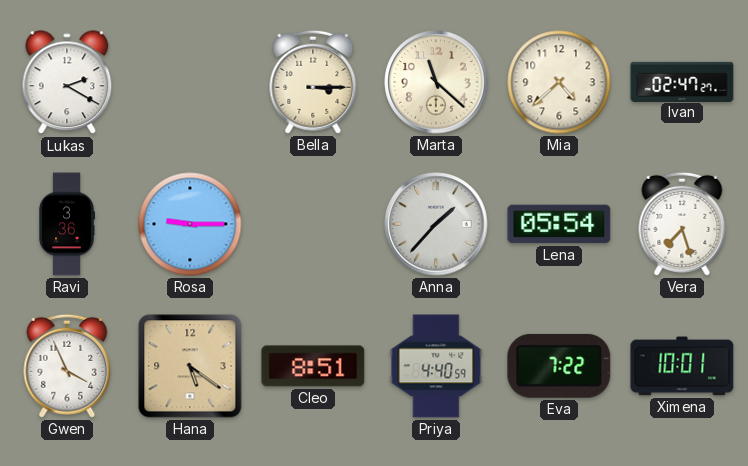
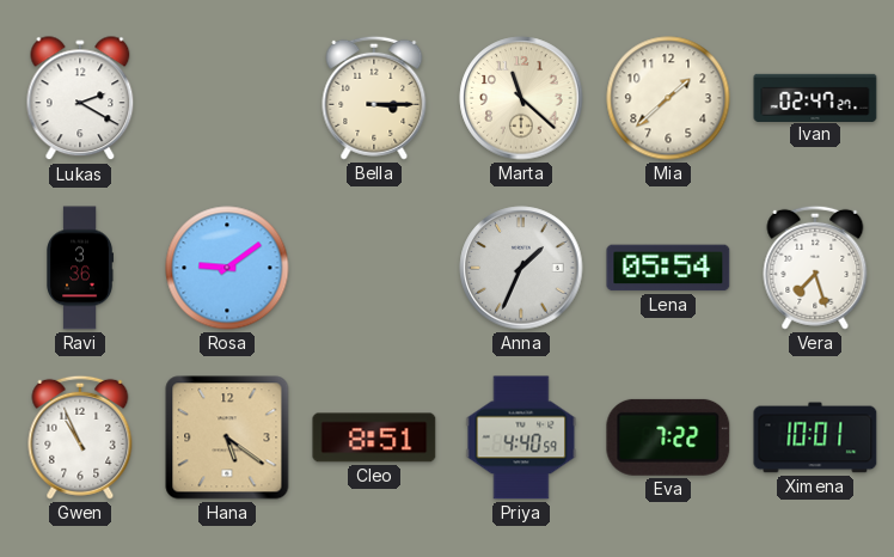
Mia: 4:38 -> 1:38 (668, 98)
Rosa: 9:15 -> 9:09 (227, 268)
Anna: 1:37 -> 1:34 (521, 268)
Gwen: 3:56 -> 10:56 (80, 437)
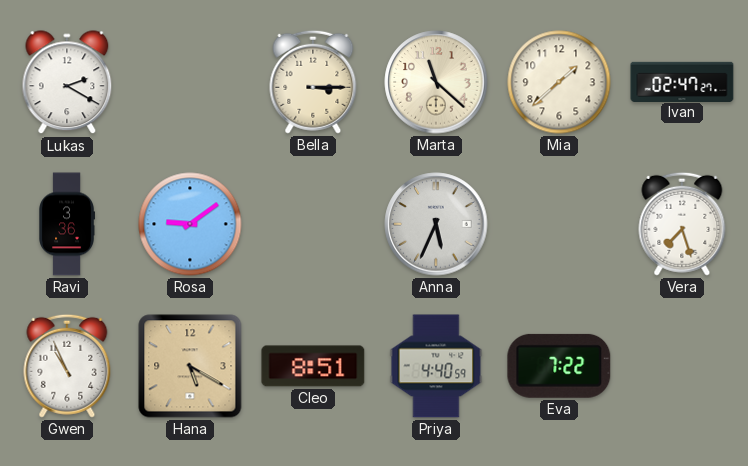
Anna: 1:34 -> 5:34 (436, 224)
Lena: 05:54 -> none (668, 268)
Hana: 5:21 -> 5:20 (190, 366)
Ximena: 10:01 -> none (815, 437)
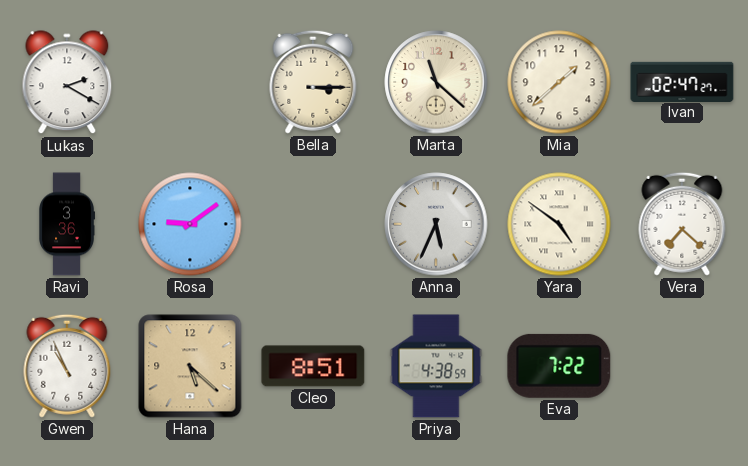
Yara: none -> 4:51 (559, 224)
Vera: 7:27 -> 7:22 (682, 224)
Hana: 5:20 -> 5:22 (190, 366)
Priya: 4:40 -> 4:38 (436, 366)
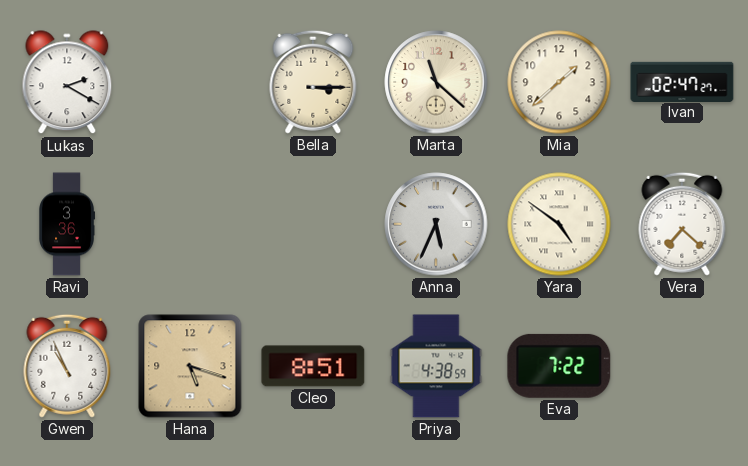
Rosa: 9:09 -> none (190, 224)
Hana: 5:22 -> 5:18 (190, 366)
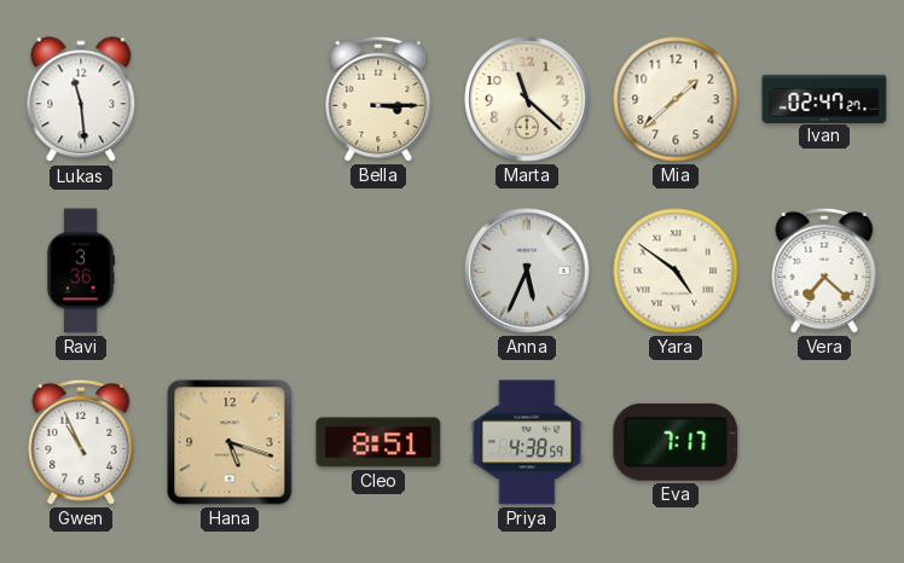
Lukas: 2:20 -> 11:29 (81, 100)
Eva: 7:22 -> 7:17 (676, 442)
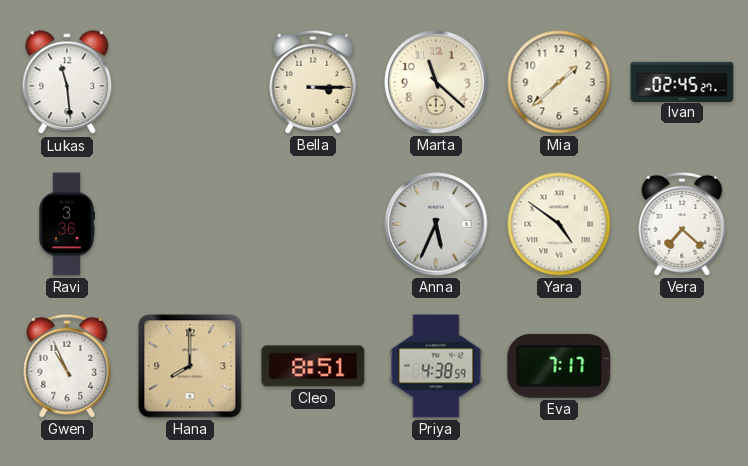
Ivan: 02:47 -> 02:45 (682, 81)
Hana: 5:18 -> 8:00 (190, 366)
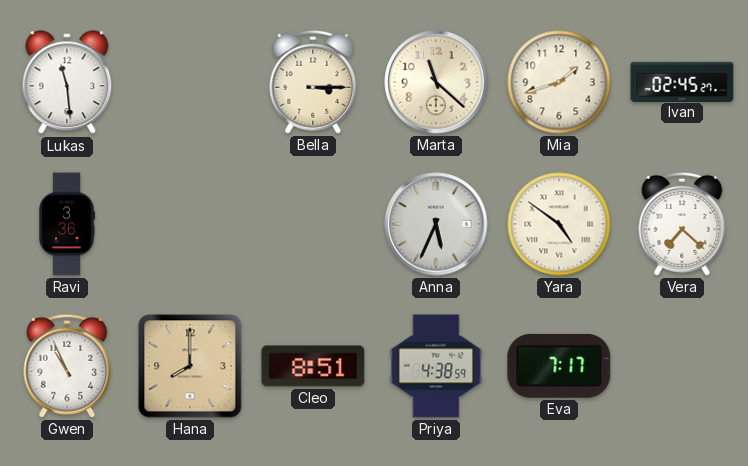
Mia: 1:38 -> 1:42 (559, 82)
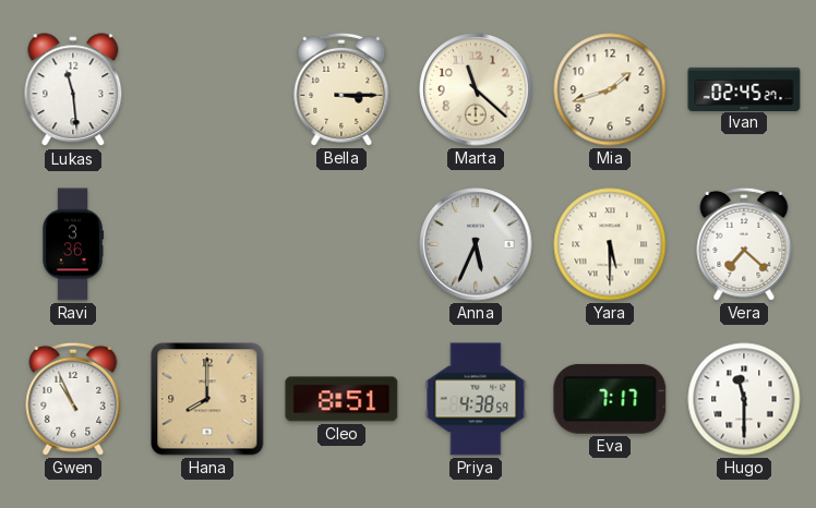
Yara: 4:51 -> 5:30 (610, 244)
Hugo: none -> 11:30 (744, 399)
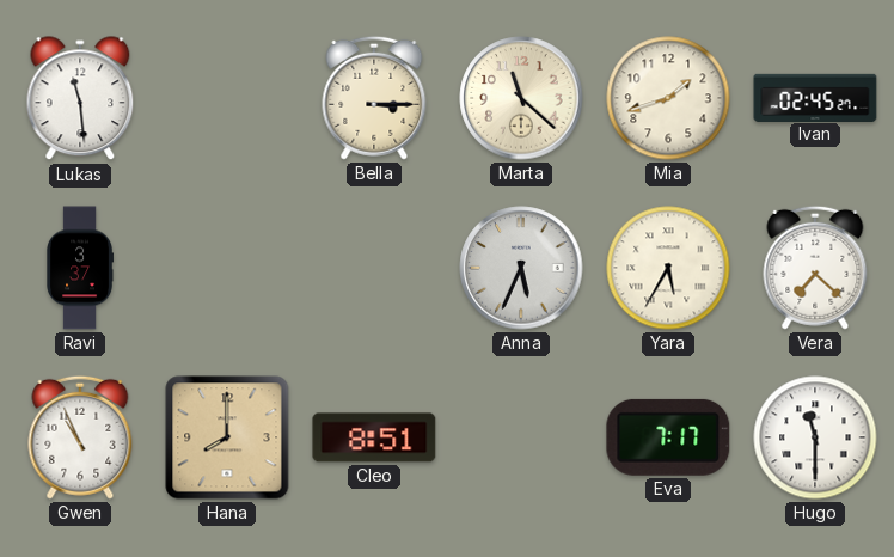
Ravi: 3:36 -> 3:37 (79, 268)
Yara: 5:30 -> 5:35 (668, 268)
Priya: 4:38 -> none (476, 399)
